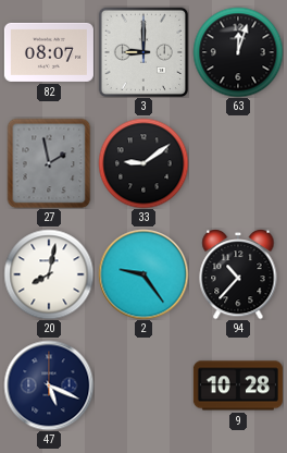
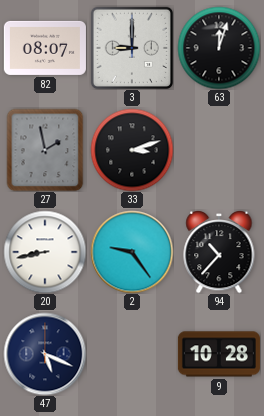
33: 9:09 -> 3:12 (132, 150)
20: 8:02 -> 8:43 (45, 252)
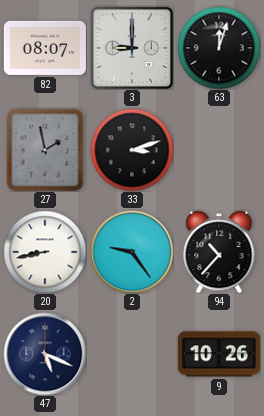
9: 10:28 -> 10:26 (219, 354)
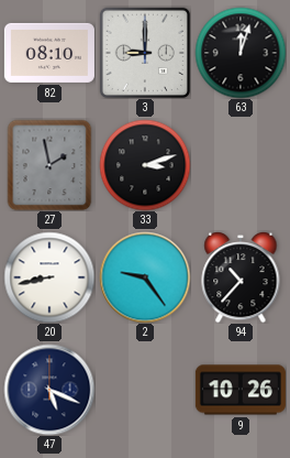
82: 08:07 -> 08:10 (49, 53)
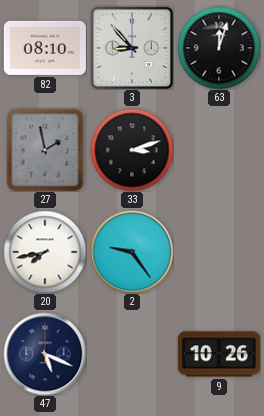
3: 9:00 -> 8:53 (131, 47)
20: 8:43 -> 7:43 (45, 252)
94: 10:37 -> none (241, 277)
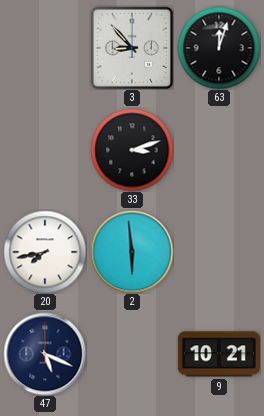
82: 08:10 -> none (45, 48)
27: 1:58 -> none (45, 150)
2: 9:24 -> 5:59 (132, 252)
9: 10:26 -> 10:21 (219, 354)
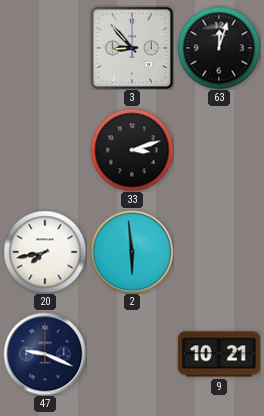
47: 5:19 -> 9:19 (45, 354)
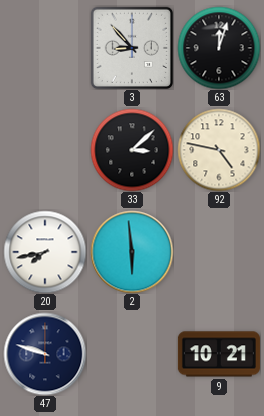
33: 3:12 -> 3:08 (132, 150)
92: none -> 4:47 (219, 150)
47: 9:19 -> 9:48 (45, 354)
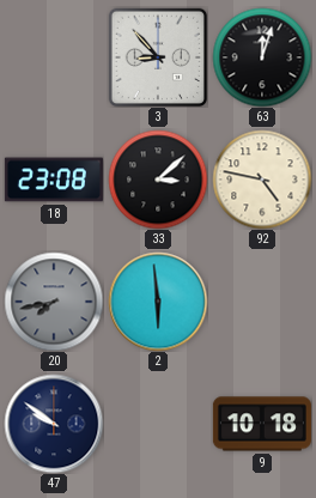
18: none -> 23:08 (54, 180)
20 dial: white -> grey (54, 302)
47: 9:48 -> 9:51 (54, 424)
9: 10:21 -> 10:18 (262, 424)
